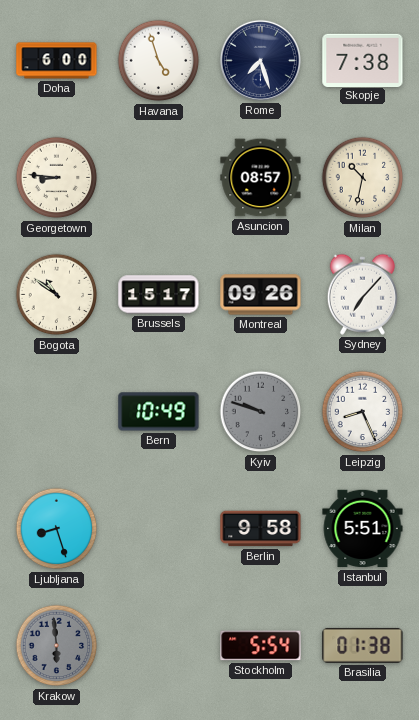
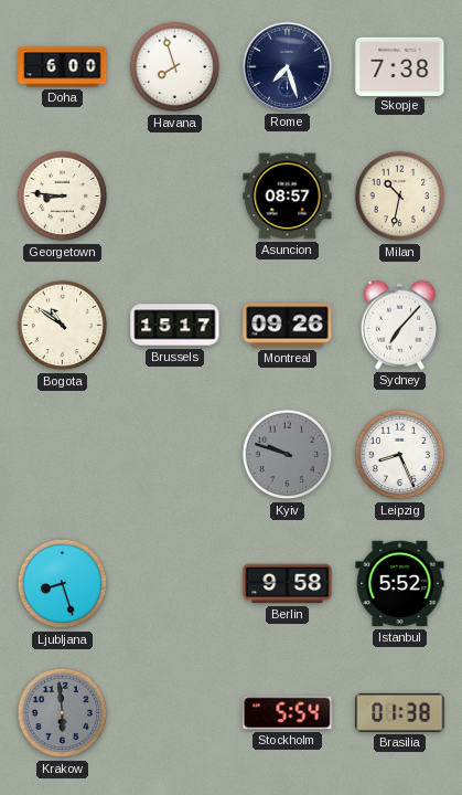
Havana: 4:57 -> 7:57 (175, 67)
Bern: 10:49 -> none (159, 412)
Istanbul: 5:51 -> 5:52 (400, 584)
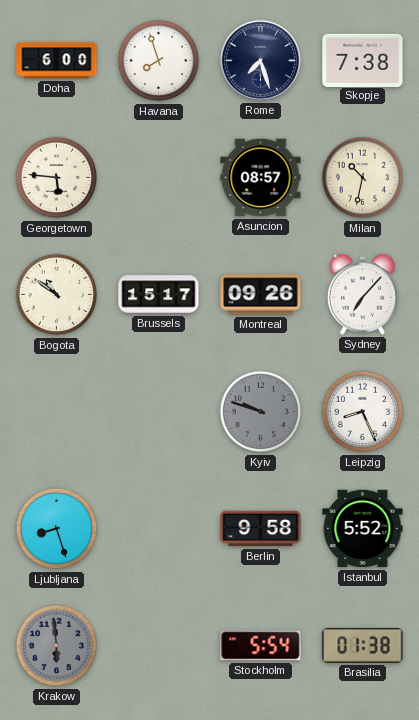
Georgetown: 8:46 -> 5:46 (57, 178)
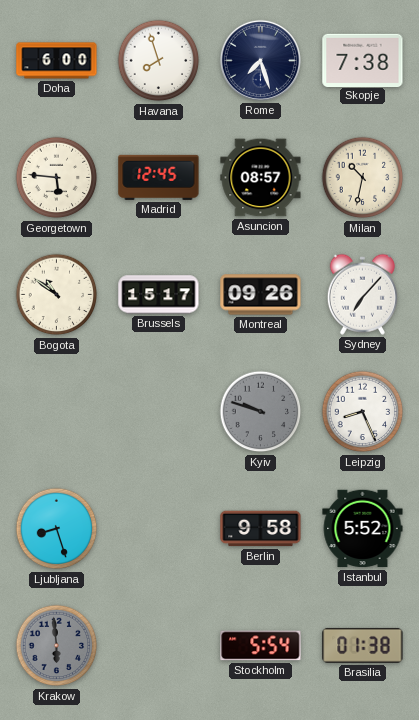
Madrid: none -> 12:45 (159, 177)
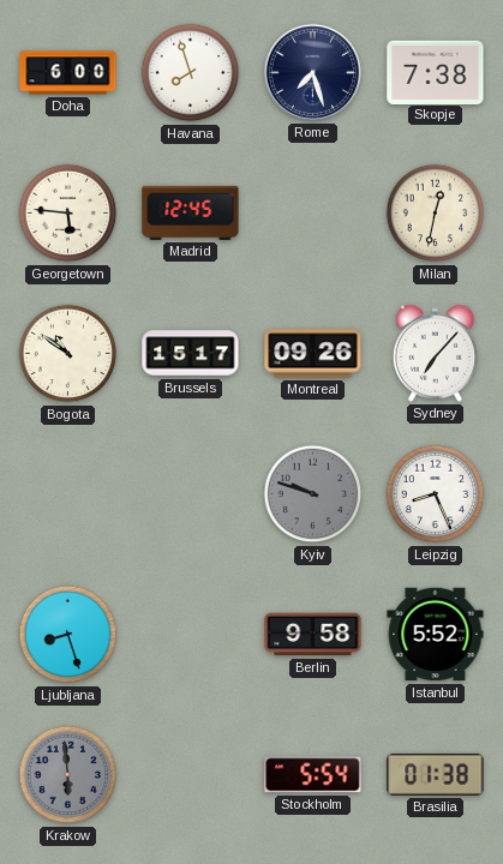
Asuncion: 08:57 -> none (261, 178)
Milan: 10:32 -> 12:32 (436, 214)
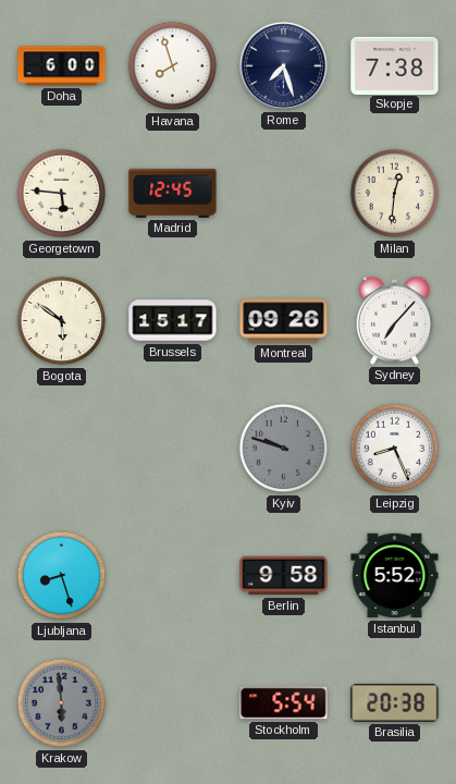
Milan: 12:32 -> 12:31 (395, 194)
Bogota: 10:51 -> 5:51 (62, 321)
Brasilia: 01:38 -> 20:38 (395, 702)
